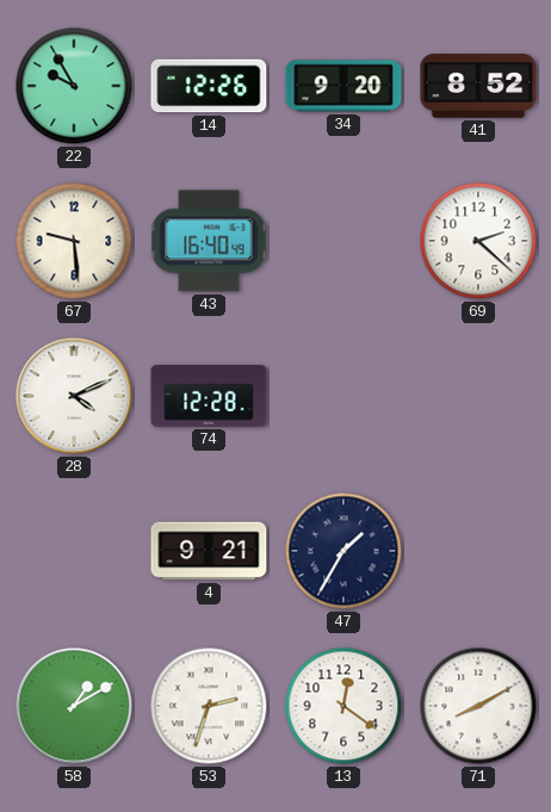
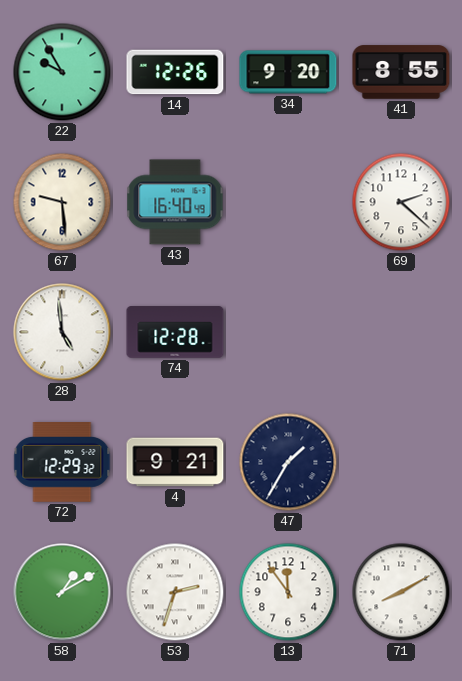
41: 8:52 -> 8:55 (401, 72)
28: 4:11 -> 4:59 (62, 332)
72: none -> 12:29 (62, 463)
13: 12:21 -> 11:54 (288, 592)
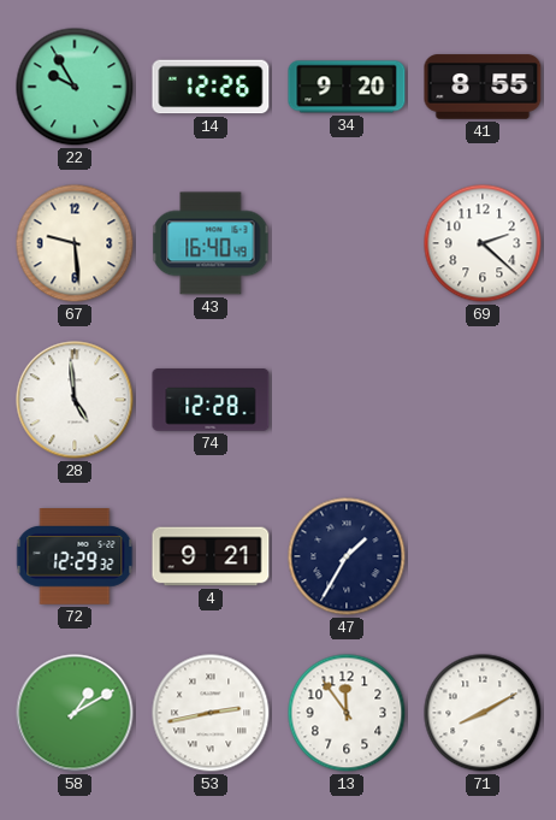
53: 2:33 -> 2:43 (211, 713)
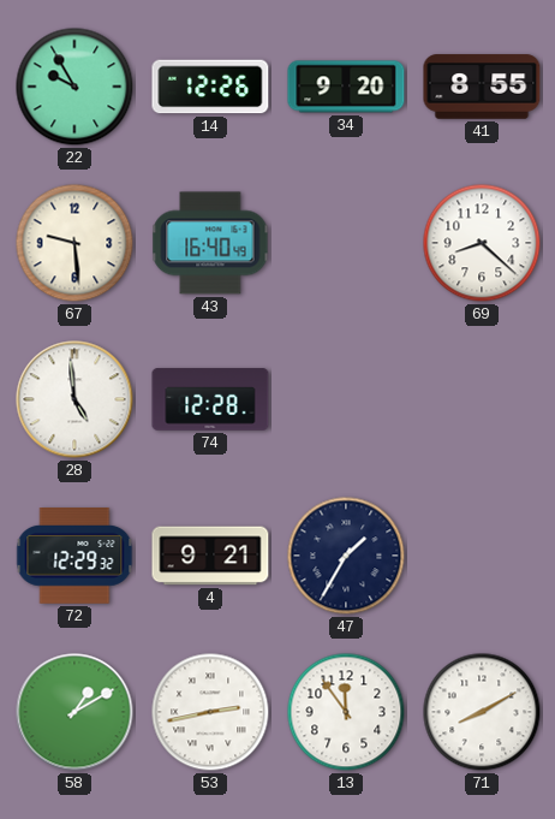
69: 2:22 -> 8:22 (482, 243)
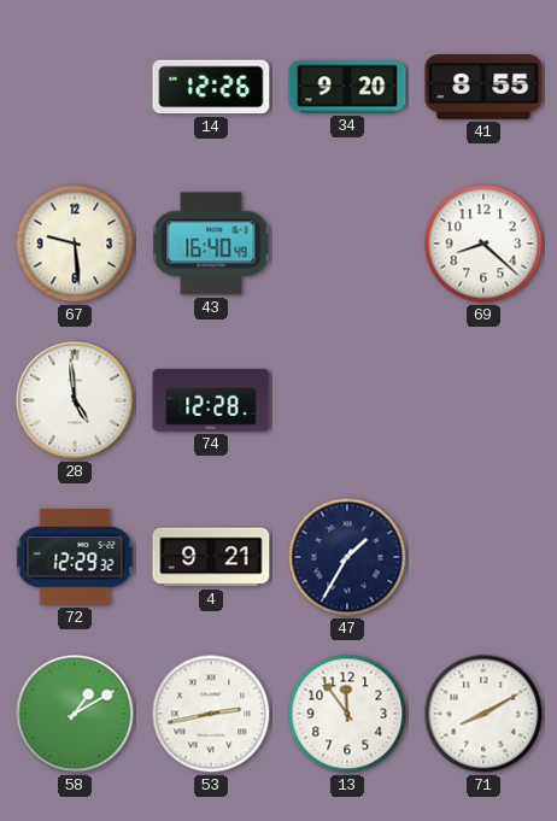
22: 9:55 -> none (74, 87)
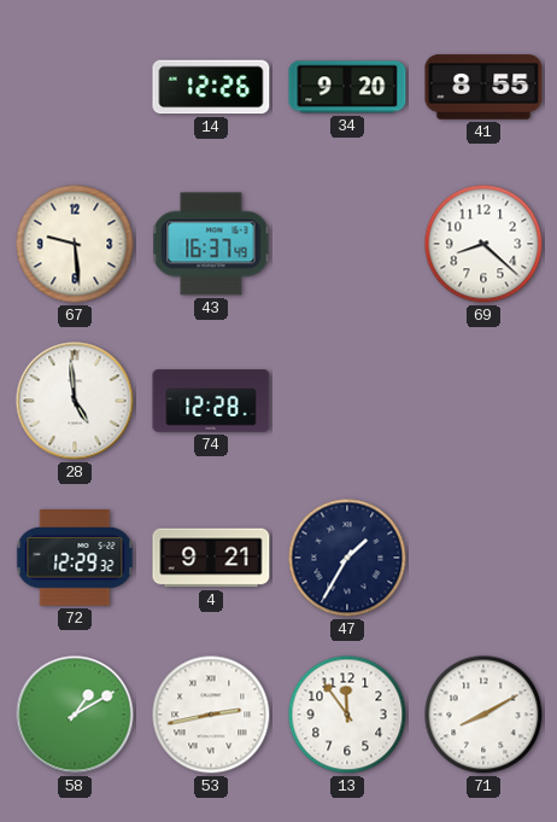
43: 16:40 -> 16:37 (211, 244)
